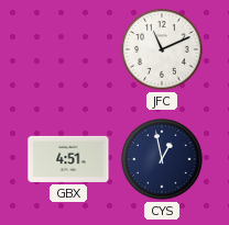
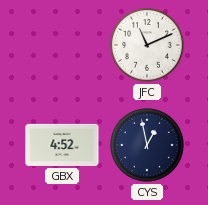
GBX: 4:51 -> 4:52 (62, 145)
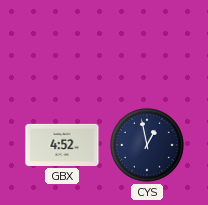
JFC: 11:11 -> none (147, 45)
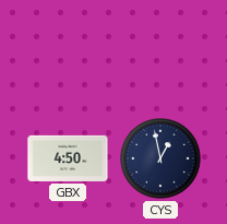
GBX: 4:52 -> 4:50 (68, 158)
